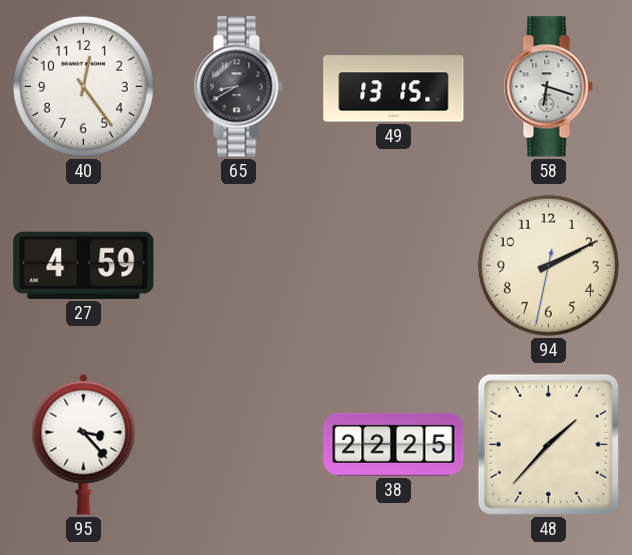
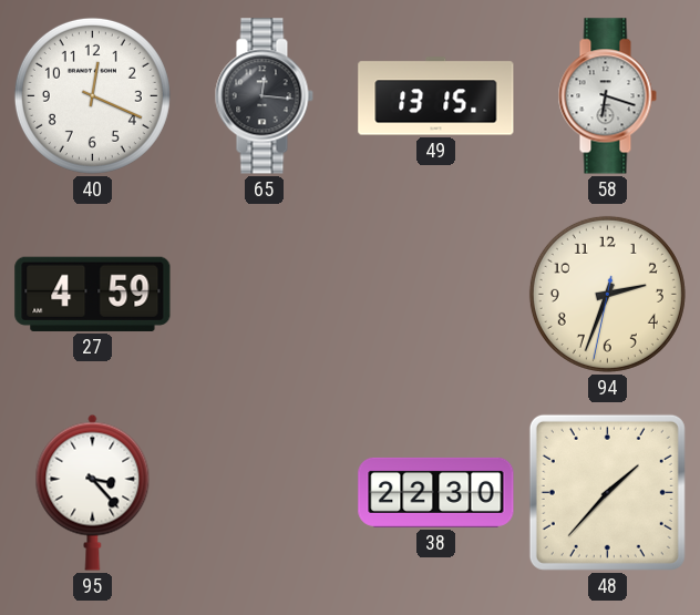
40: 12:24 -> 12:19 (92, 95)
65: 8:40 -> 12:16 (264, 96)
94: 2:10 -> 2:33 (607, 294)
38: 22:25 -> 22:30 (436, 492)
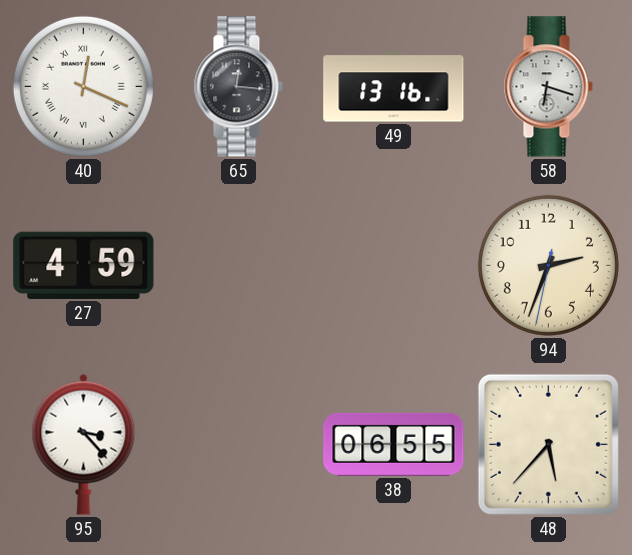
40 numerals: Arabic -> Roman (83, 86)
49: 13:15 -> 13:16 (394, 87)
38: 22:30 -> 06:55 (394, 444)
48: 1:37 -> 5:37 (548, 444)
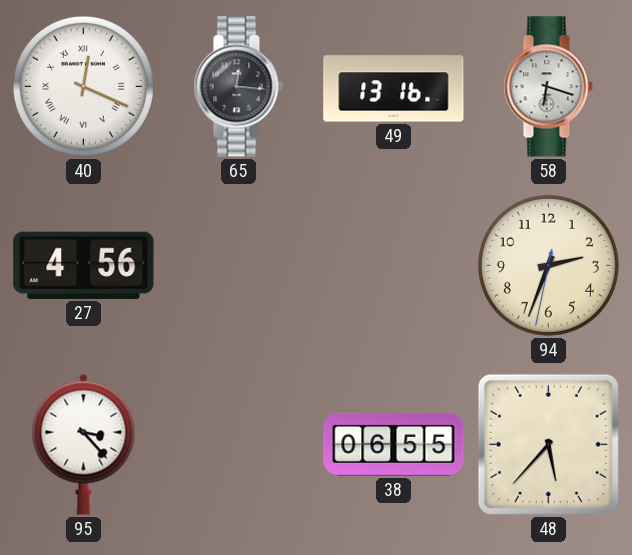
27: 4:59 -> 4:56 (84, 265)
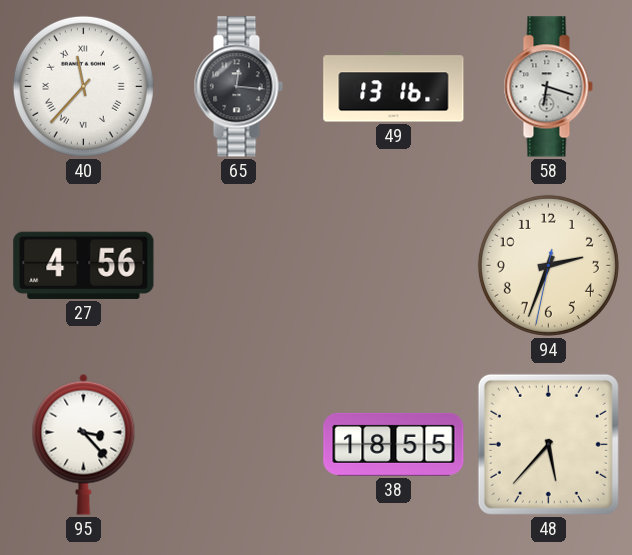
40: 12:19 -> 11:37 (83, 86)
38: 06:55 -> 18:55 (394, 444)
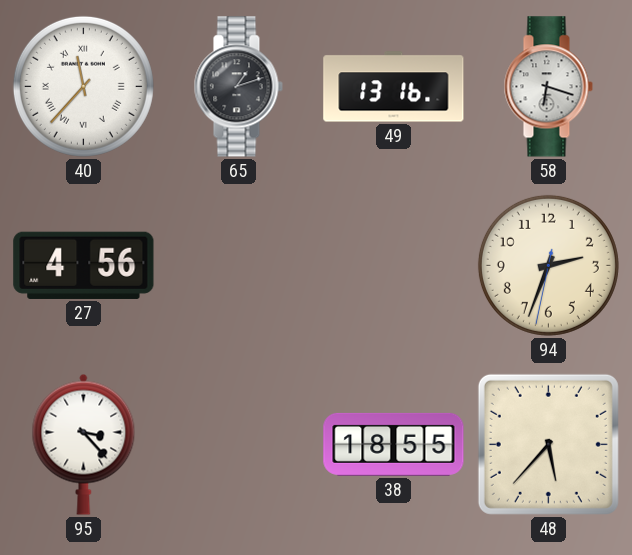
65: 12:16 -> 1:12 (238, 87)
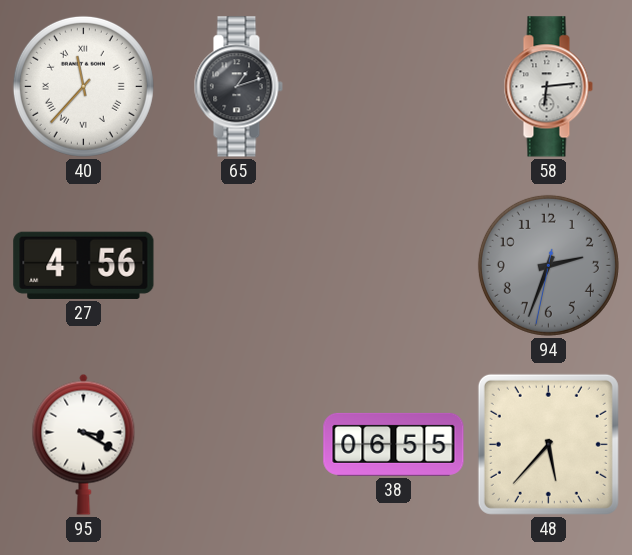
49: 13:16 -> none (394, 87)
58: 6:18 -> 6:14 (548, 87)
94 dial: cream -> grey (548, 265)
95: 3:23 -> 3:20 (84, 444)
38: 18:55 -> 06:55 (394, 444)
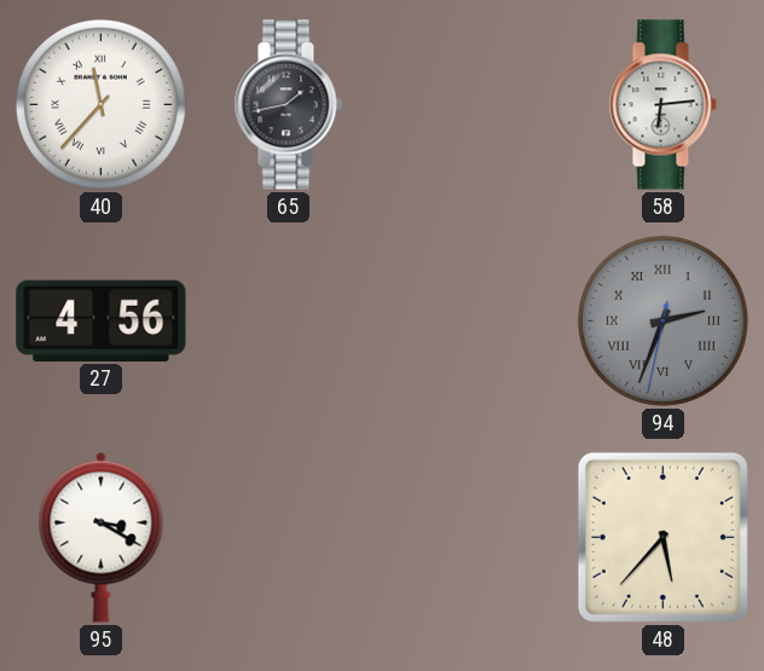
65: 1:12 -> 1:43 (288, 105)
94 numerals: Arabic -> Roman (662, 320)
38: 06:55 -> none (394, 444)
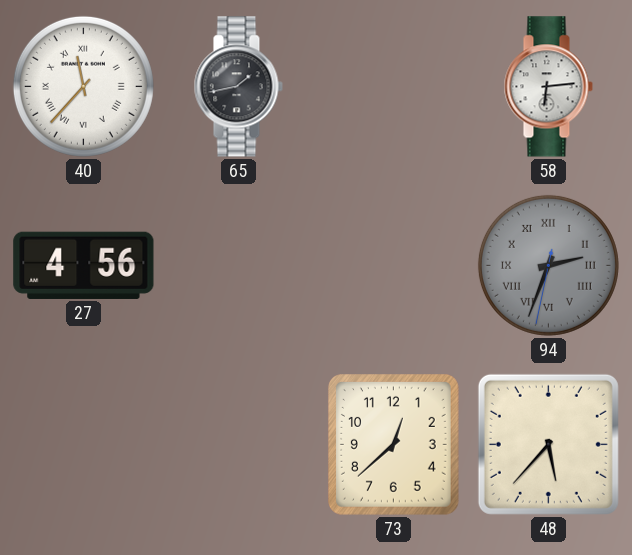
95: 3:20 -> none (102, 537)
73: none -> 12:38 (393, 445)
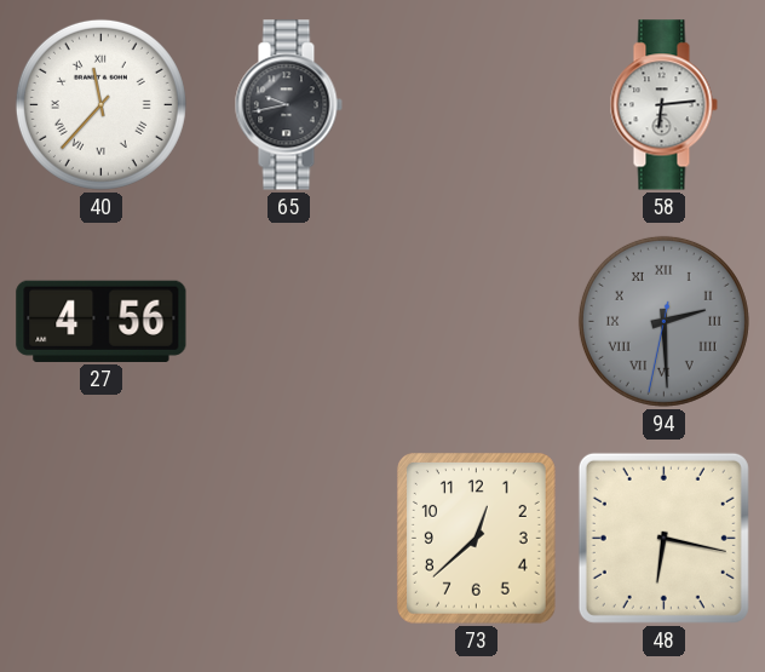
65: 1:43 -> 9:43 (288, 105)
94: 2:33 -> 2:29 (663, 321)
48: 5:37 -> 6:17 (663, 538)
